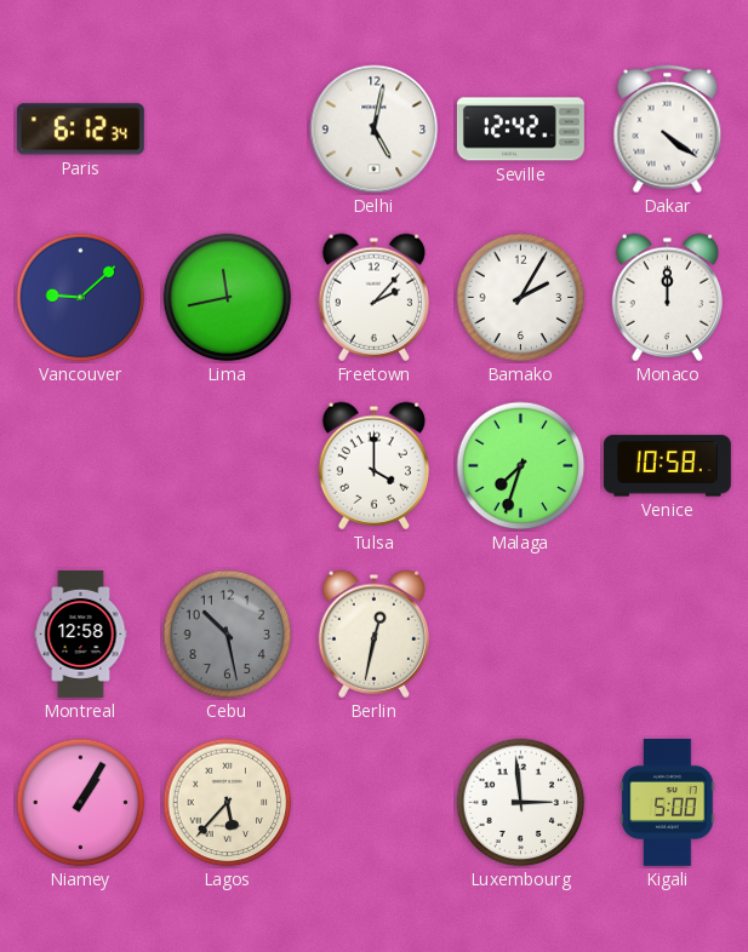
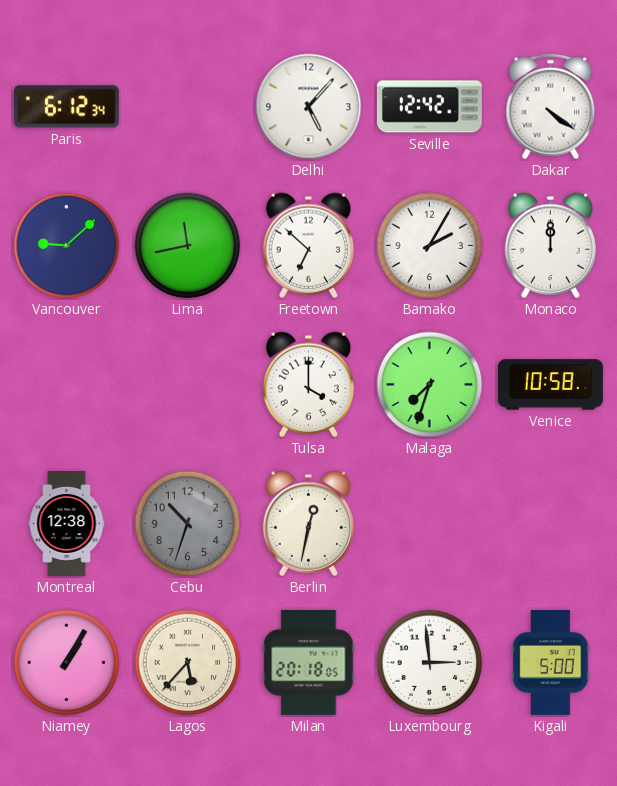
Delhi: 5:02 -> 5:07 (309, 107)
Freetown: 2:07 -> 6:52 (308, 245)
Montreal: 12:58 -> 12:38 (67, 523)
Cebu: 10:28 -> 10:33 (188, 524)
Milan: none -> 20:18 (309, 662)
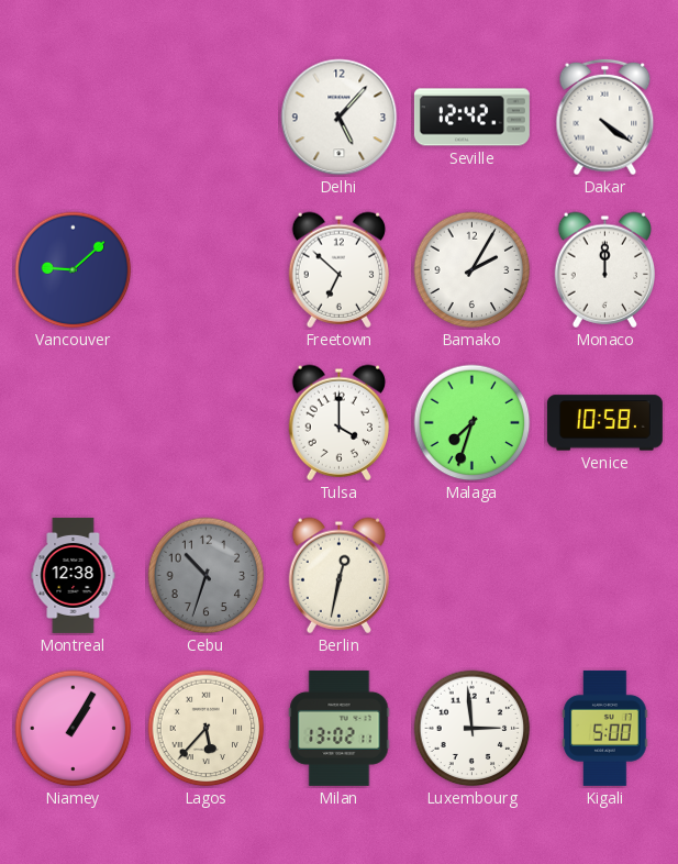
Paris: 6:12 -> none (66, 107)
Lima: 11:43 -> none (188, 246)
Milan: 20:18 -> 13:02 (340, 728)
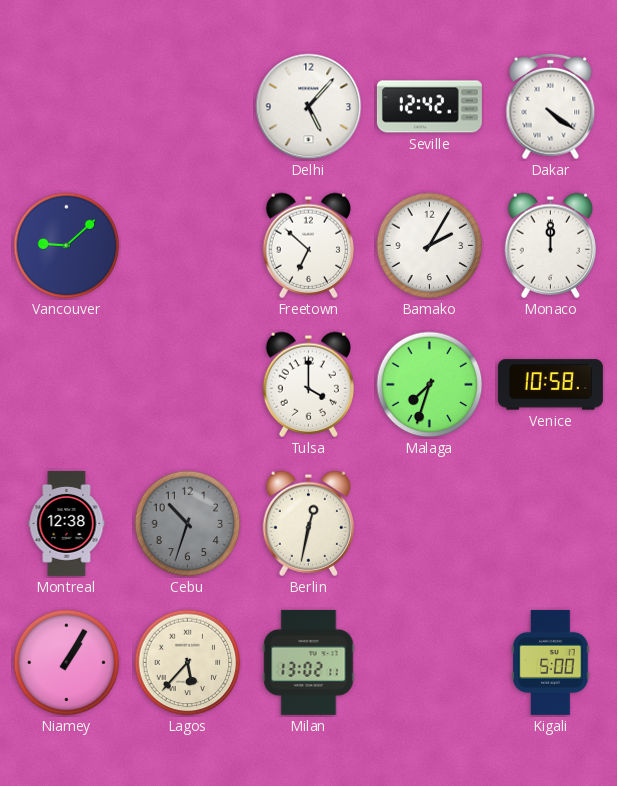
Luxembourg: 2:59 -> none (473, 729)
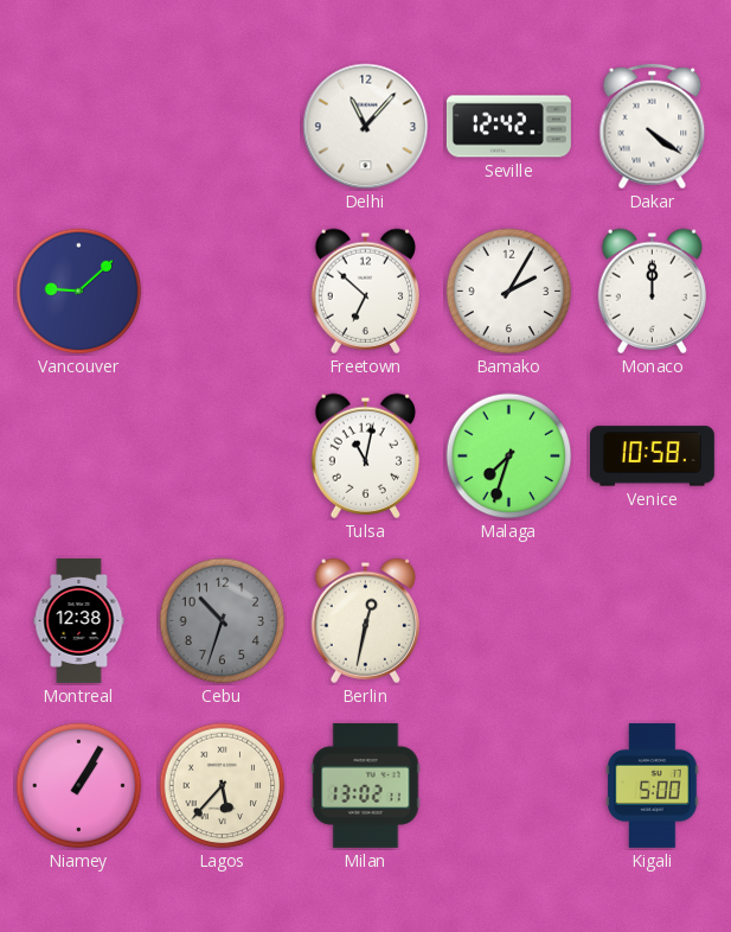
Delhi: 5:07 -> 11:07 (366, 127)
Tulsa: 4:00 -> 11:02 (365, 455)
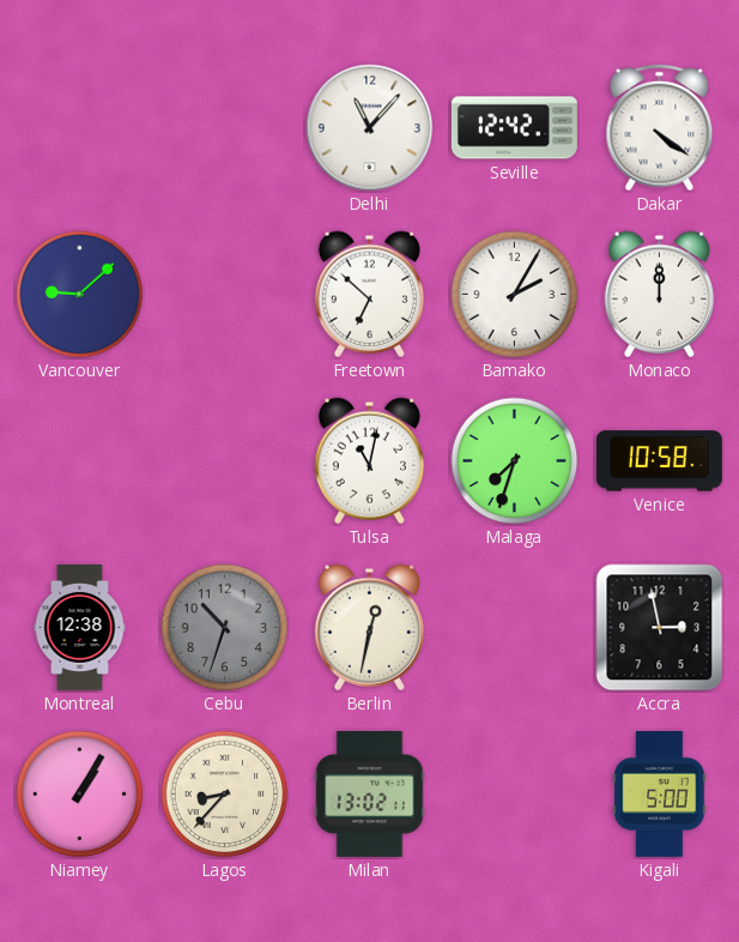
Accra: none -> 2:58 (660, 628)
Lagos: 5:37 -> 8:37 (225, 795)
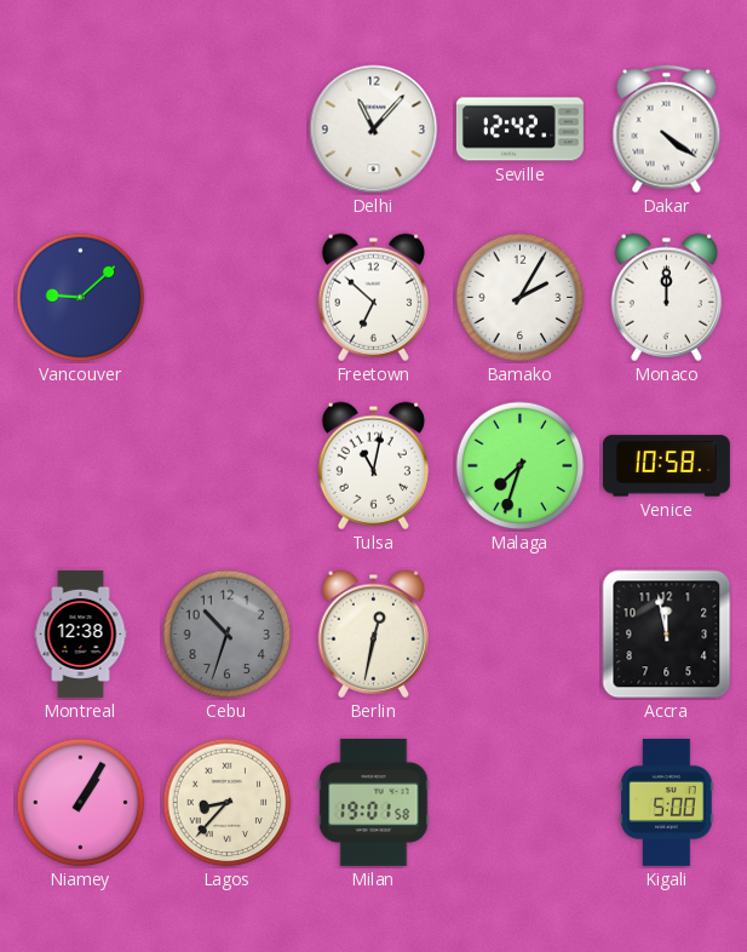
Accra: 2:58 -> 11:58 (667, 635)
Milan: 13:02 -> 19:01 (374, 802)
